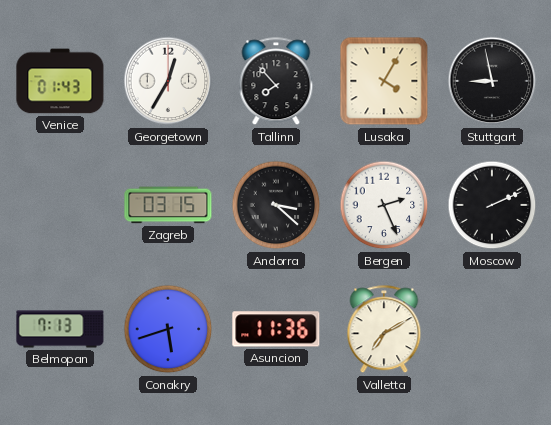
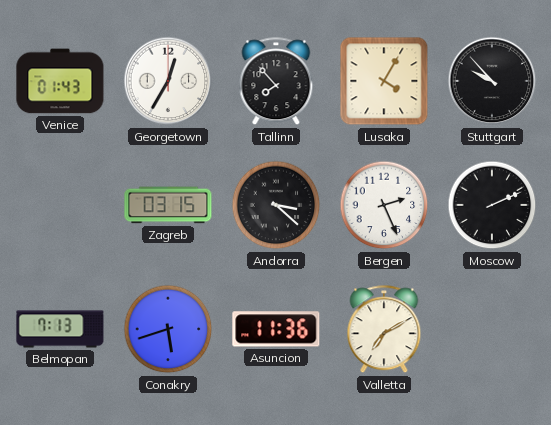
Stuttgart: 8:58 -> 9:53 (492, 81)
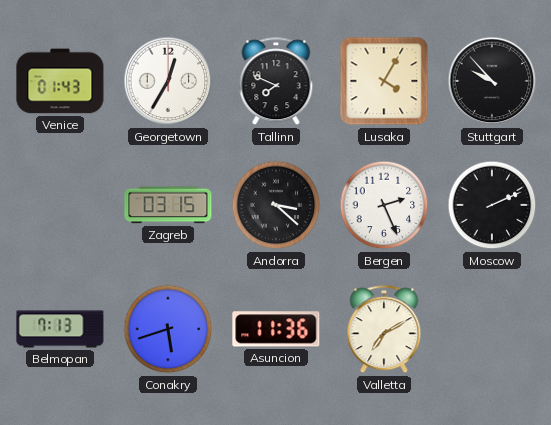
Tallinn: 7:53 -> 7:49 (276, 82)
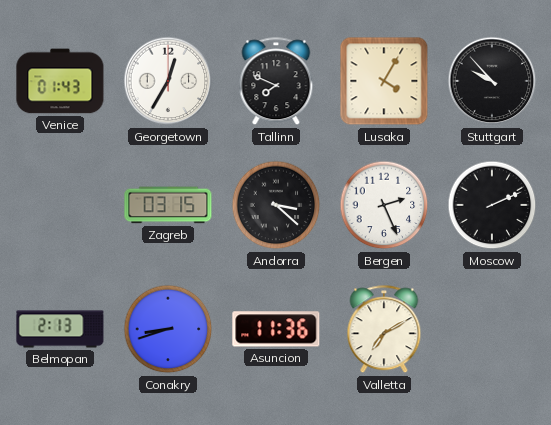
Belmopan: 7:13 -> 2:13 (60, 329)
Conakry: 5:42 -> 8:42 (168, 329)
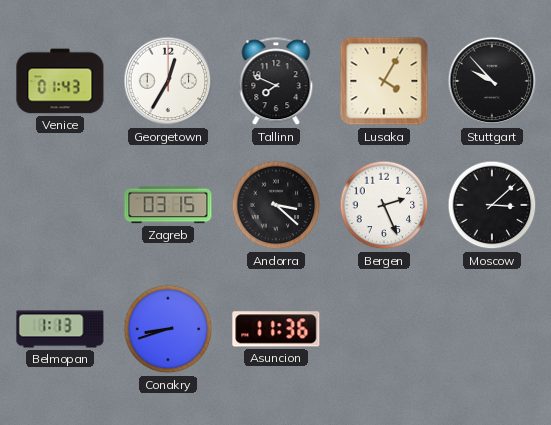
Moscow: 2:11 -> 3:08 (492, 205)
Belmopan: 2:13 -> 1:13 (60, 329)
Valletta: 7:10 -> none (384, 330)
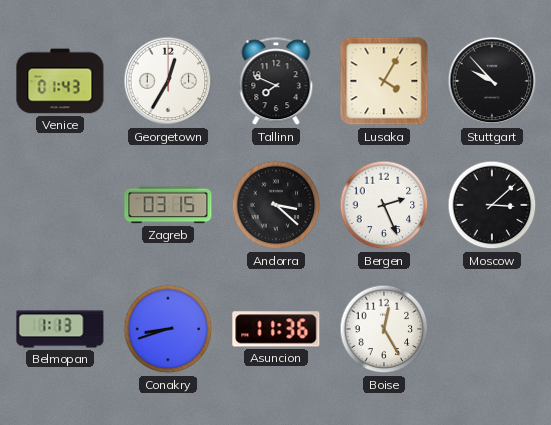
Boise: none -> 12:25 (384, 329)
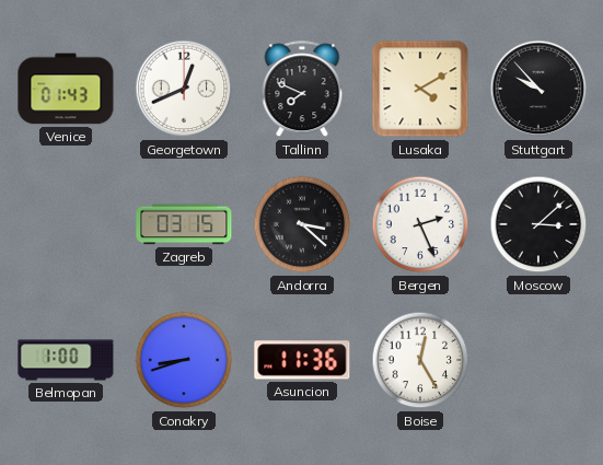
Georgetown: 12:35 -> 12:41 (184, 89)
Lusaka: 4:05 -> 4:10 (420, 89)
Belmopan: 1:13 -> 1:00 (66, 360)
